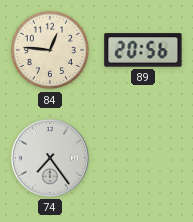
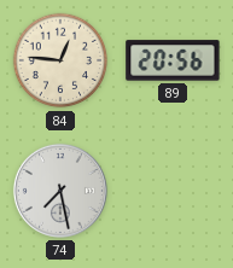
74: 7:24 -> 7:28 (60, 191)
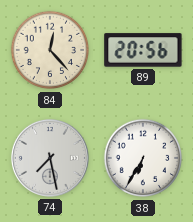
84: 12:46 -> 12:23 (50, 50)
38: none -> 6:35 (143, 158)
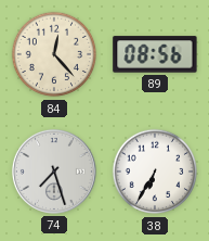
89: 20:56 -> 08:56 (155, 54)
74: 7:28 -> 7:27 (54, 172)
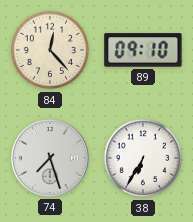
89: 08:56 -> 09:10 (143, 50)
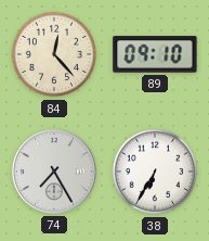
74: 7:27 -> 7:25 (54, 172)
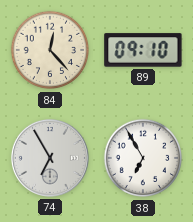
74: 7:25 -> 6:55 (50, 158)
38: 6:35 -> 6:55 (143, 158)
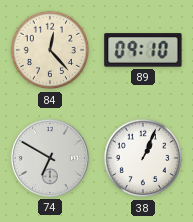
74: 6:55 -> 6:50 (50, 158)
38: 6:55 -> 1:04 (143, 158)
